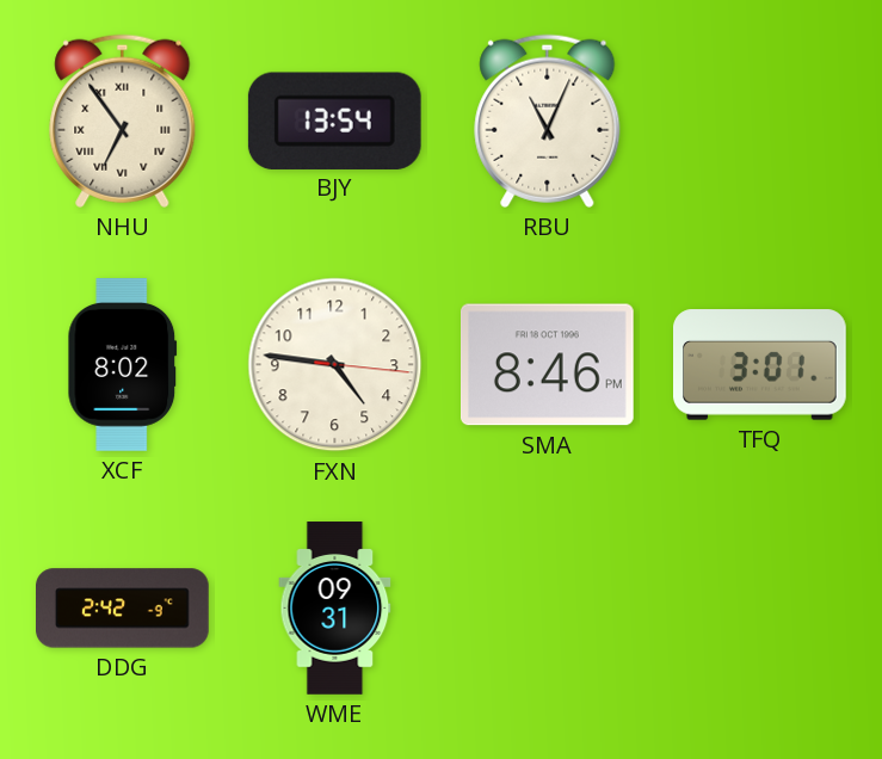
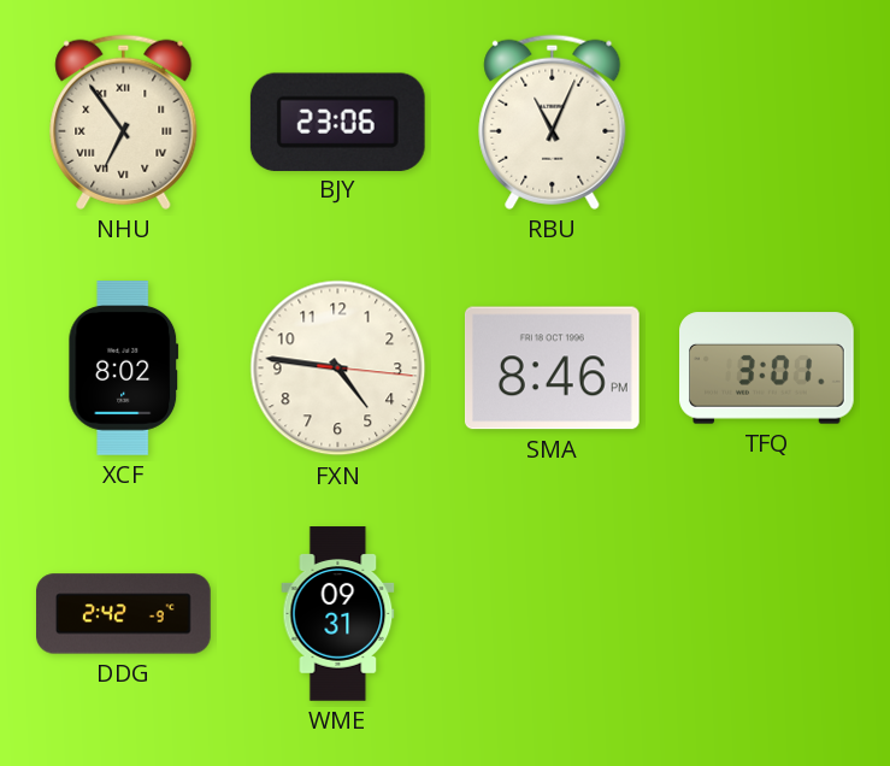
BJY: 13:54 -> 23:06 (337, 122)
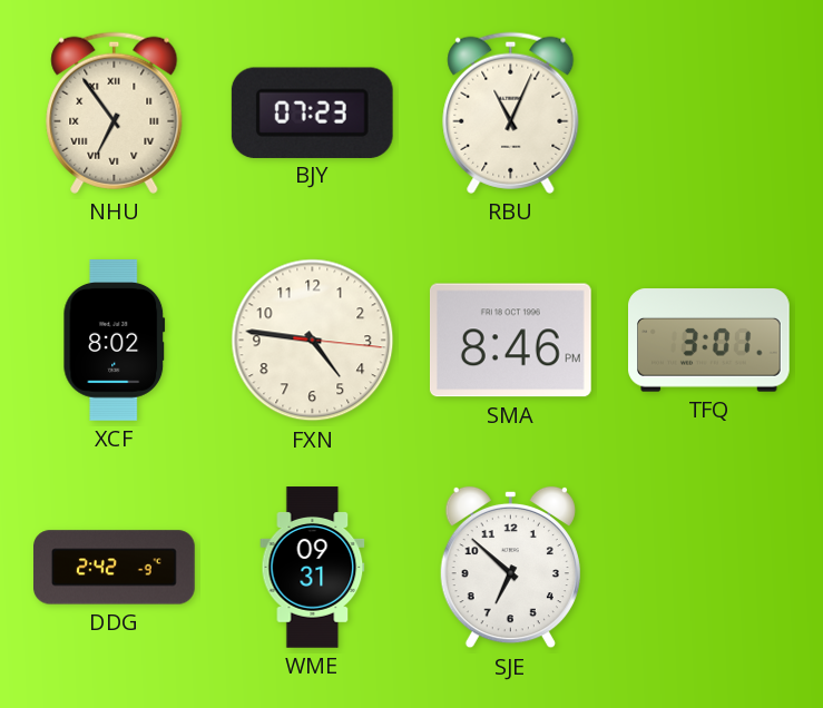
BJY: 23:06 -> 07:23 (312, 112)
SJE: none -> 6:52 (510, 568)
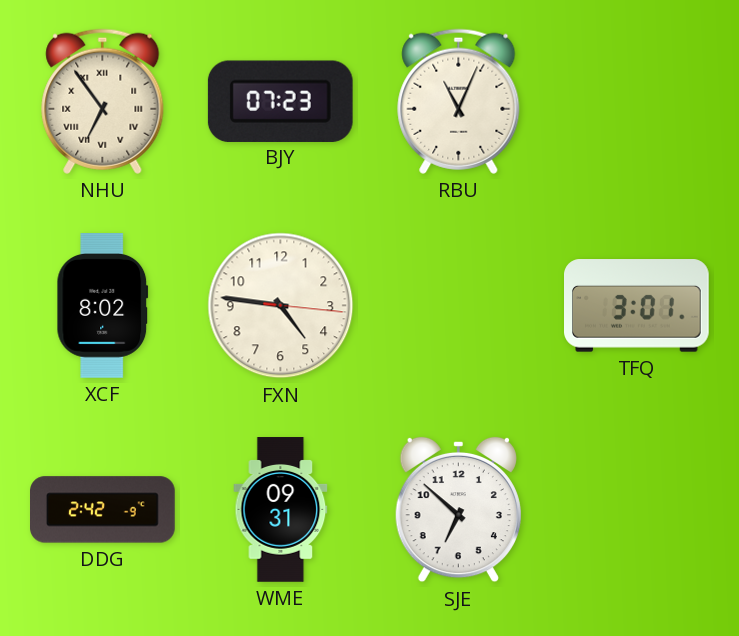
SMA: 8:46 -> none (510, 341)
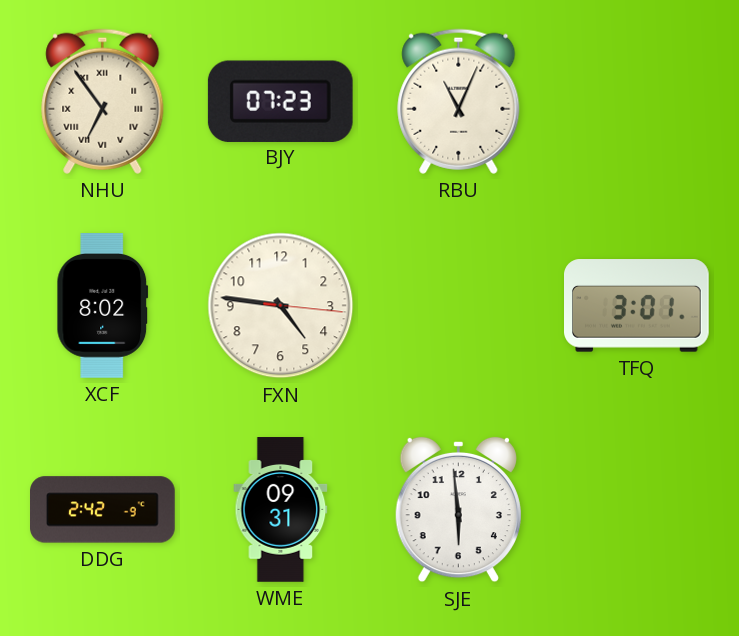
SJE: 6:52 -> 5:59 (458, 510)
